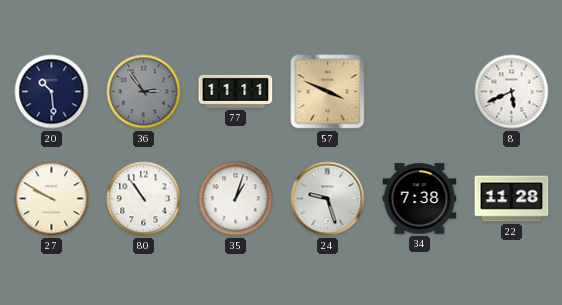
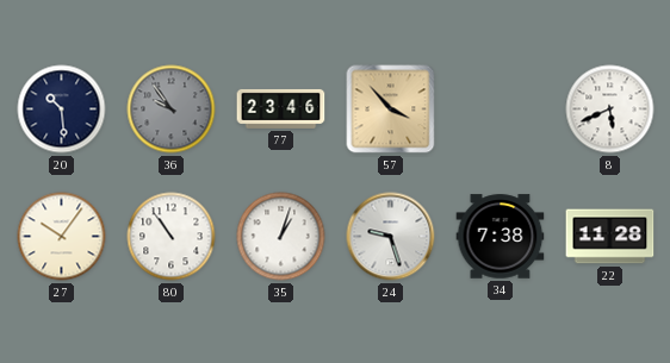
36: 2:54 -> 9:54 (172, 109)
77: 11:11 -> 23:46 (281, 108)
57: 3:49 -> 3:53 (391, 109)
27: 9:50 -> 10:06 (62, 237)
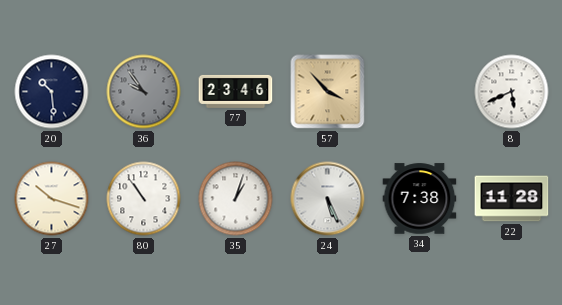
27: 10:06 -> 10:18 (52, 199)
24: 9:27 -> 5:26 (328, 199)
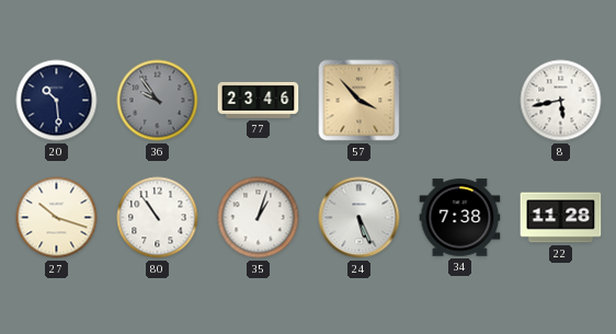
8: 5:41 -> 5:43 (561, 101)
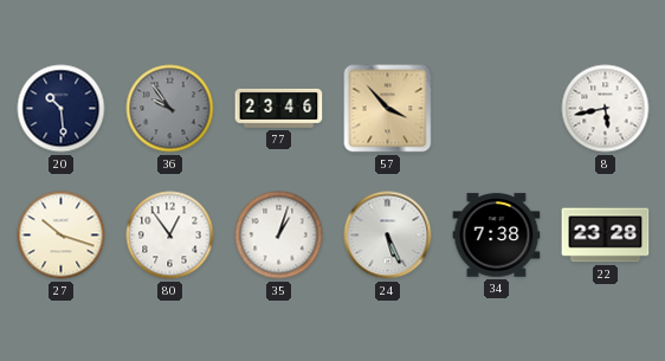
80: 10:54 -> 12:54 (170, 236)
22: 11:28 -> 23:28 (606, 236)
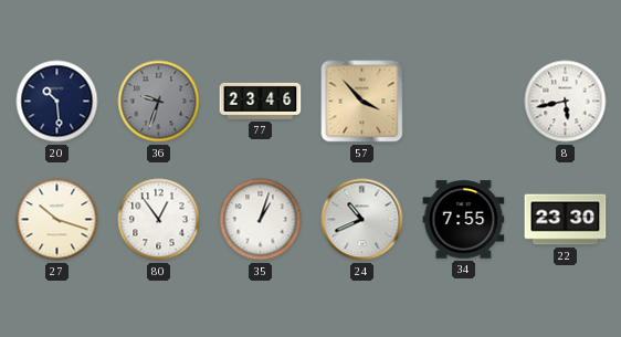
36: 9:54 -> 9:33 (159, 102)
24: 5:26 -> 10:41 (362, 220)
34: 7:38 -> 7:55 (464, 220)
22: 23:28 -> 23:30 (566, 220)
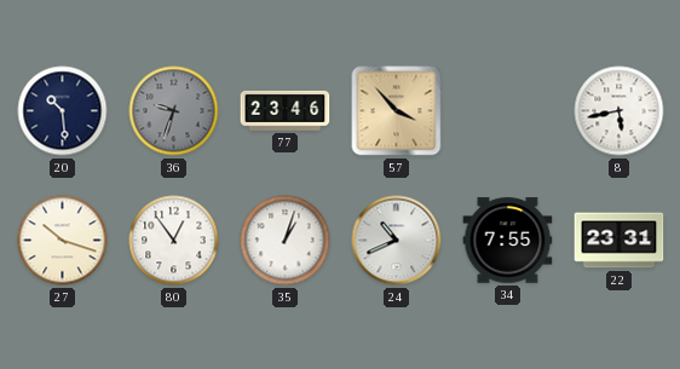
22: 23:30 -> 23:31 (620, 241)
